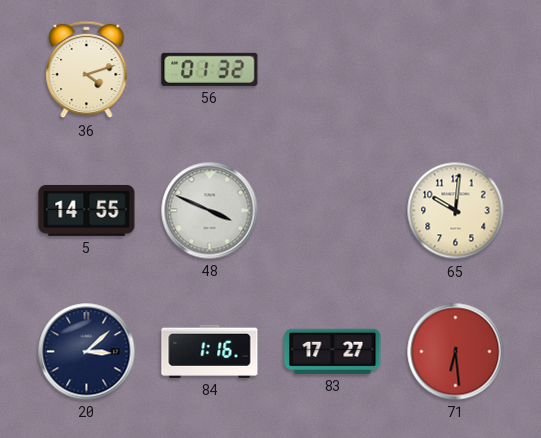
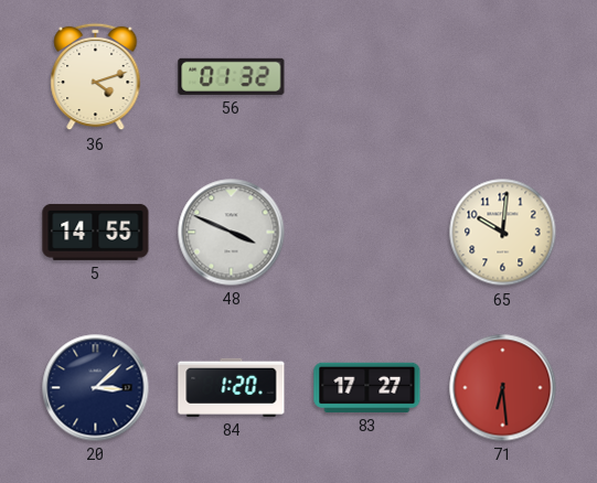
84: 1:16 -> 1:20 (232, 387)
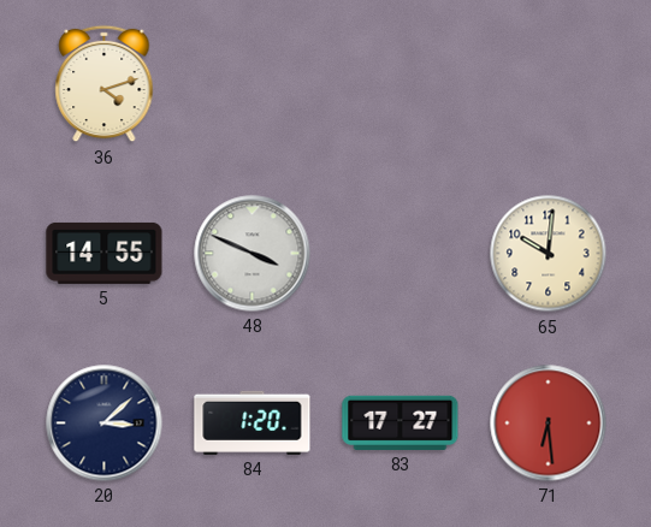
56: 01:32 -> none (232, 76)
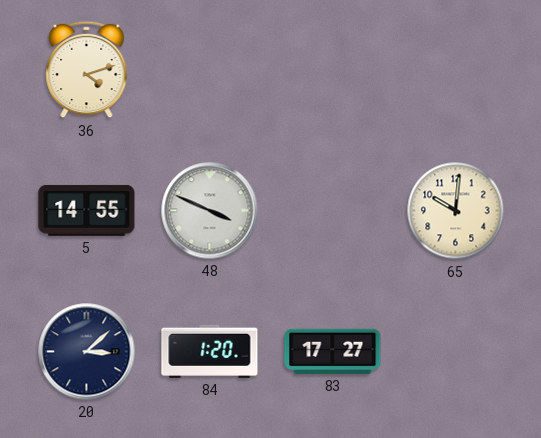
71: 6:29 -> none (549, 424)
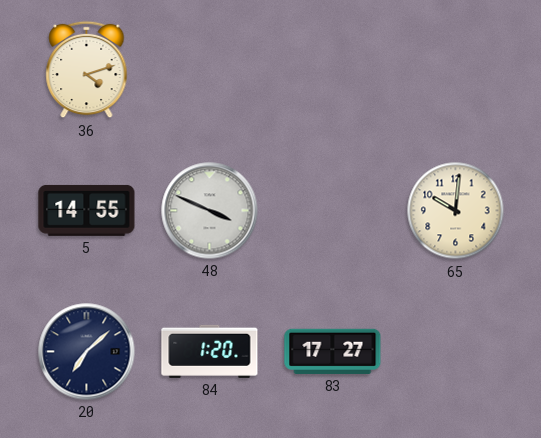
20: 3:08 -> 7:08 (87, 352)
